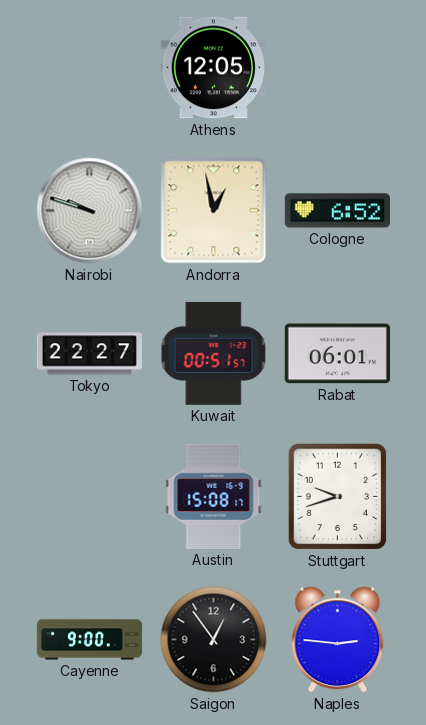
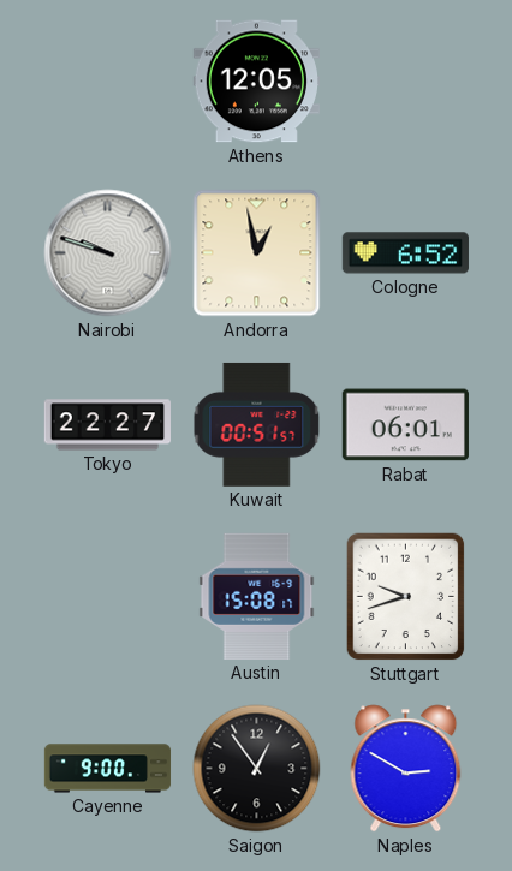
Naples: 2:46 -> 2:50 (406, 769)
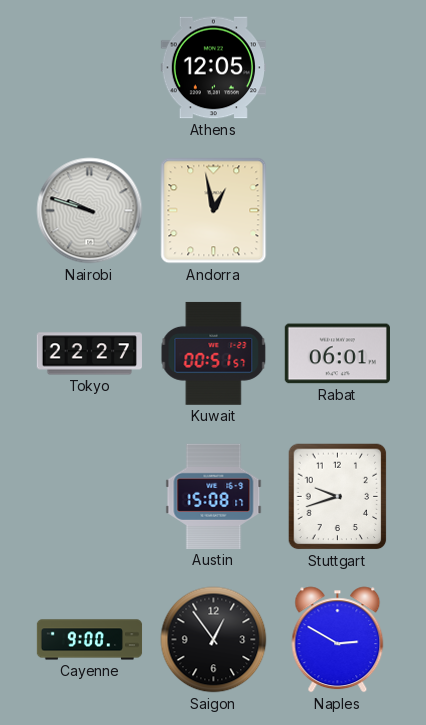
Cologne: 6:52 -> none (405, 253)
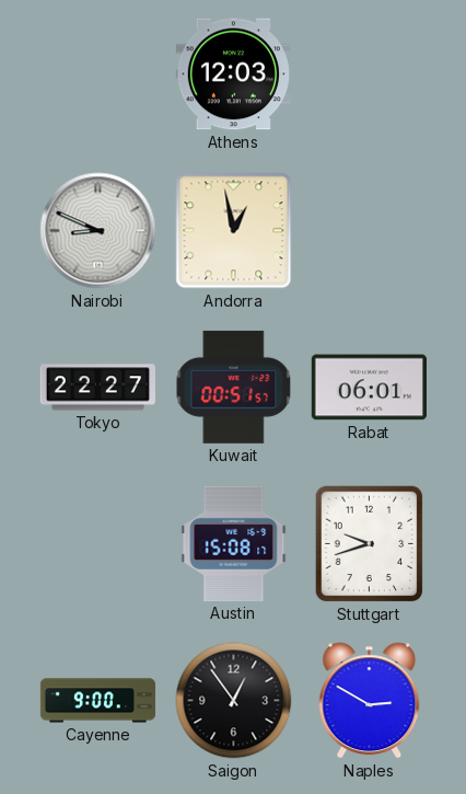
Athens: 12:05 -> 12:03 (233, 74)
Nairobi: 9:48 -> 8:49 (98, 231)
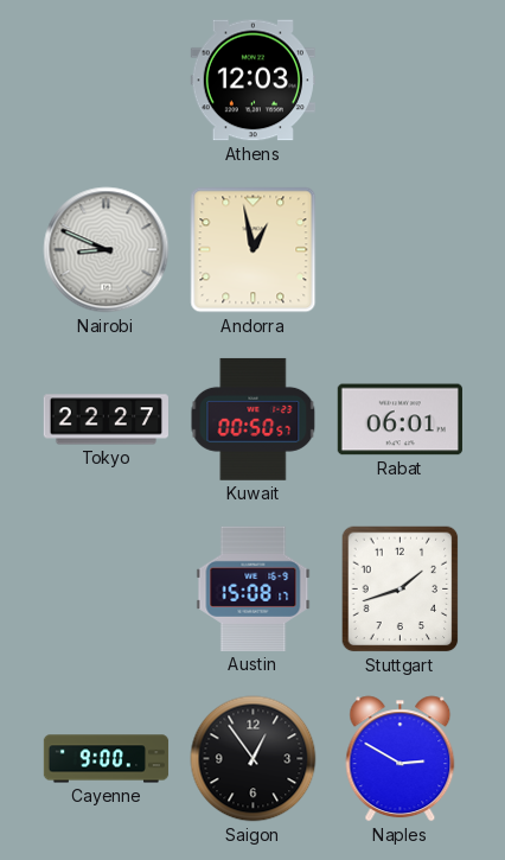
Kuwait: 00:51 -> 00:50 (254, 419)
Stuttgart: 9:42 -> 1:42 (401, 590)
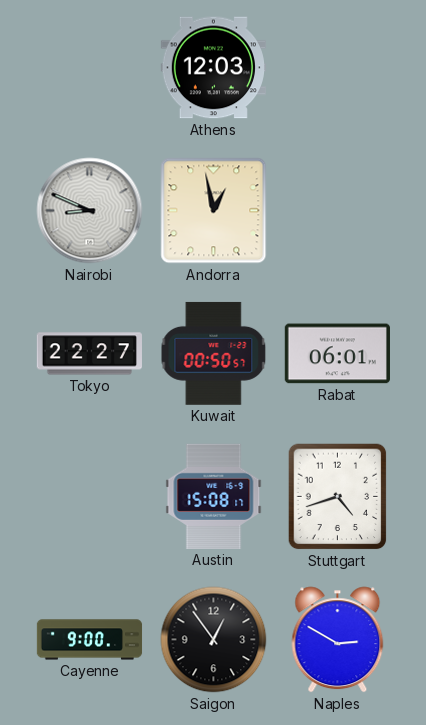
Stuttgart: 1:42 -> 4:42 (338, 497)
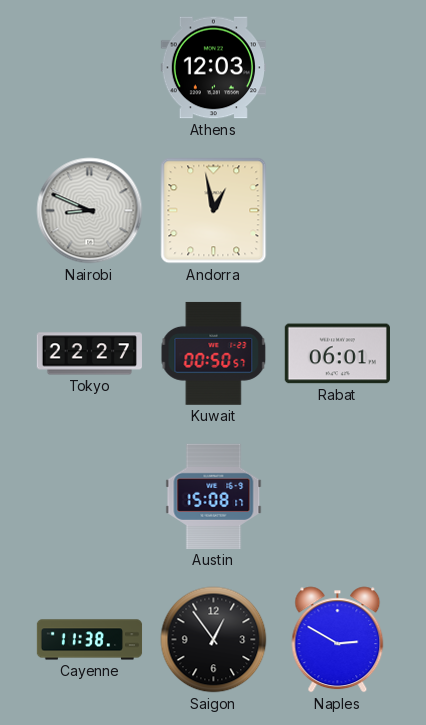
Stuttgart: 4:42 -> none (338, 497)
Cayenne: 9:00 -> 11:38 (90, 640)
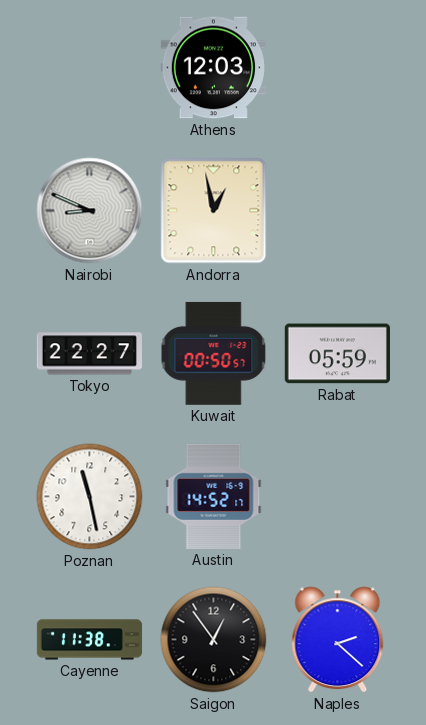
Rabat: 06:01 -> 05:59 (337, 354)
Poznan: none -> 11:28 (90, 497)
Austin: 15:08 -> 14:52 (214, 496)
Naples: 2:50 -> 2:22 (338, 640)
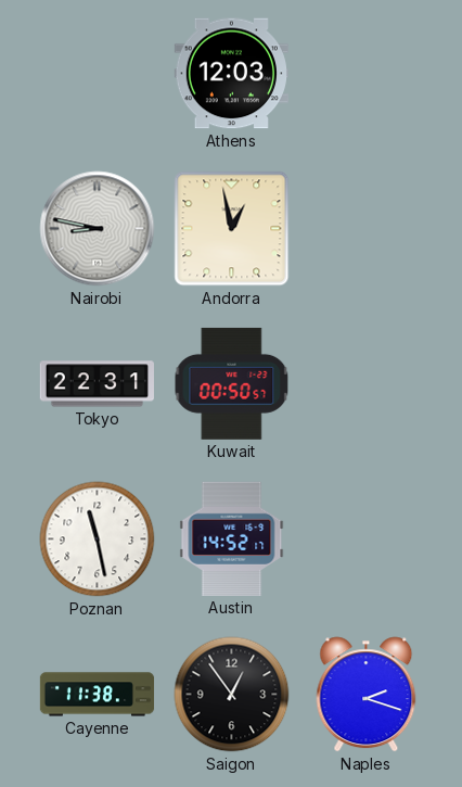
Nairobi: 8:49 -> 8:47 (98, 229)
Tokyo: 22:27 -> 22:31 (97, 384)
Rabat: 05:59 -> none (337, 354)
Naples: 2:22 -> 2:18 (367, 695)
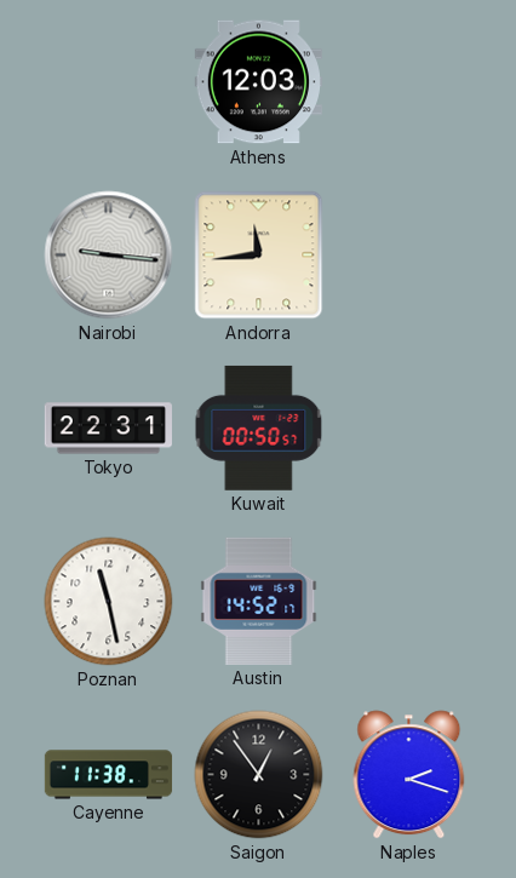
Nairobi: 8:47 -> 9:16 (109, 256)
Andorra: 12:58 -> 11:44 (259, 256)
